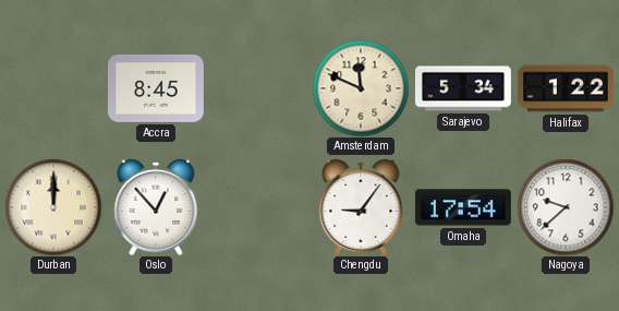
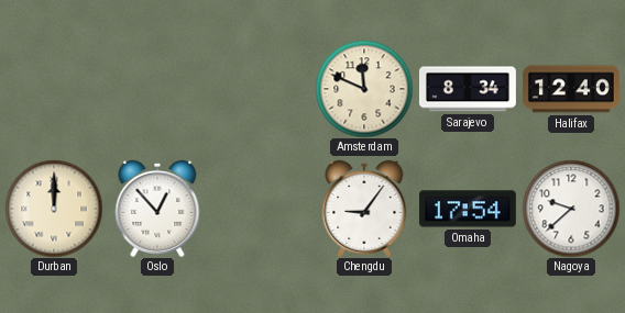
Accra: 8:45 -> none (156, 88)
Sarajevo: 5:34 -> 8:34 (468, 89)
Halifax: 1:22 -> 12:40 (571, 89)
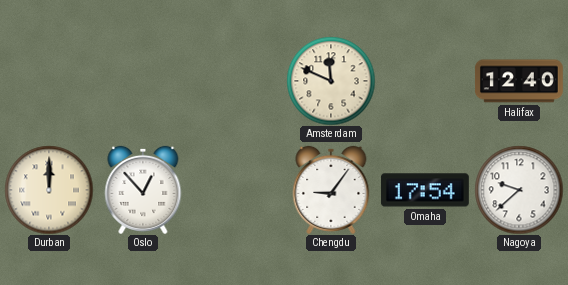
Sarajevo: 8:34 -> none (468, 89)
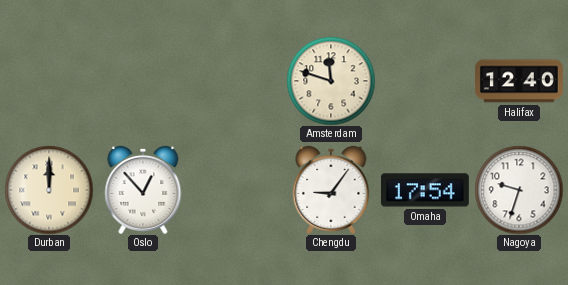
Amsterdam: 11:49 -> 11:48 (331, 81)
Nagoya: 9:38 -> 9:33 (519, 190)
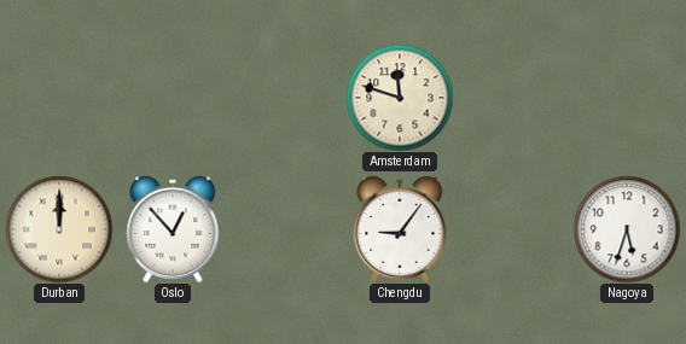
Halifax: 12:40 -> none (519, 81)
Omaha: 17:54 -> none (425, 190)
Nagoya: 9:33 -> 5:33 (627, 229)
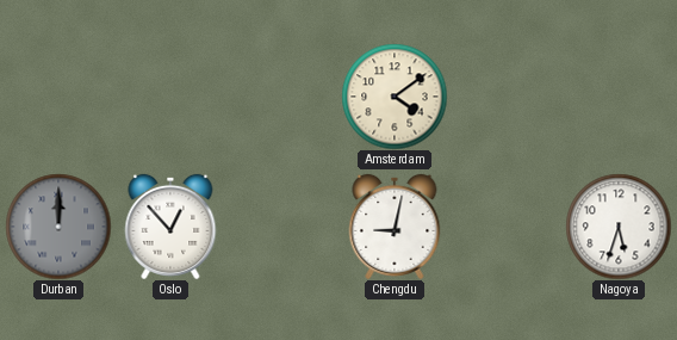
Amsterdam: 11:48 -> 4:09 (395, 97)
Durban dial: cream -> grey (58, 227)
Chengdu: 9:06 -> 9:02 (395, 227)
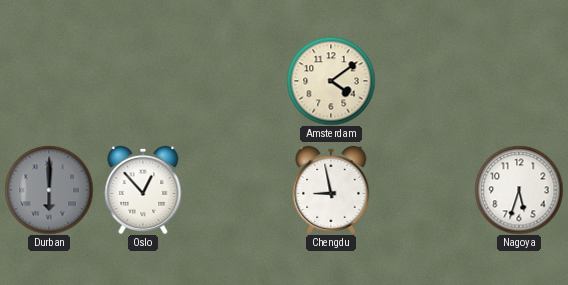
Durban: 12:00 -> 6:00 (49, 190)
Chengdu: 9:02 -> 8:58 (331, 190)
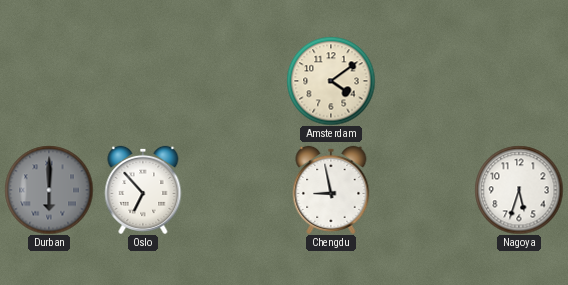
Oslo: 12:53 -> 6:53 (143, 190)
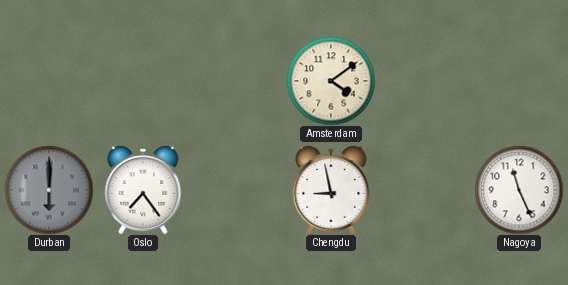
Oslo: 6:53 -> 7:24 (143, 190)
Nagoya: 5:33 -> 11:26 (519, 190)
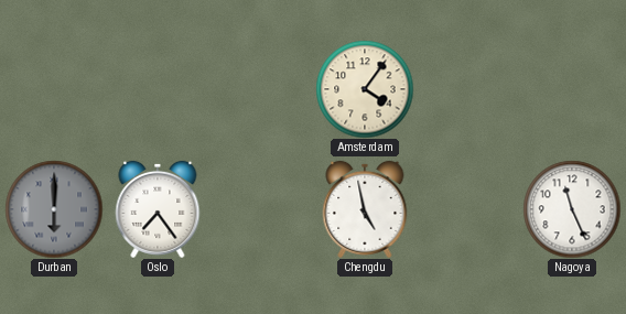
Amsterdam: 4:09 -> 4:06 (365, 89)
Chengdu: 8:58 -> 4:58 (365, 209)
